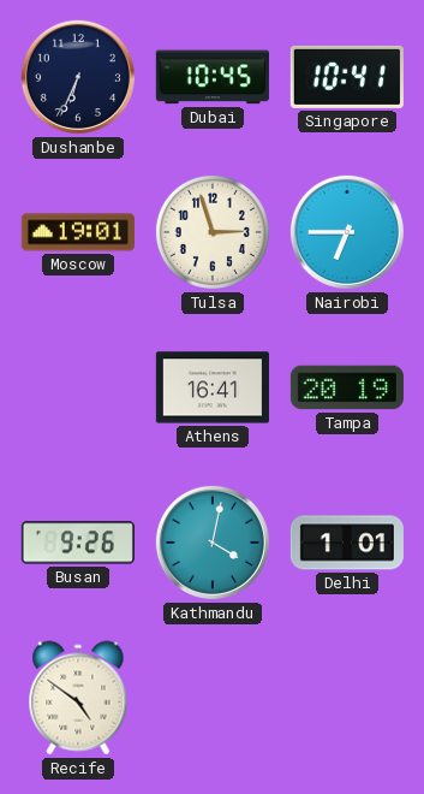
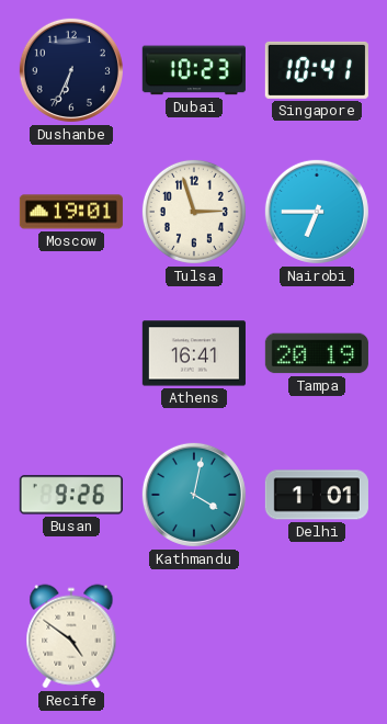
Dubai: 10:45 -> 10:23 (194, 70)
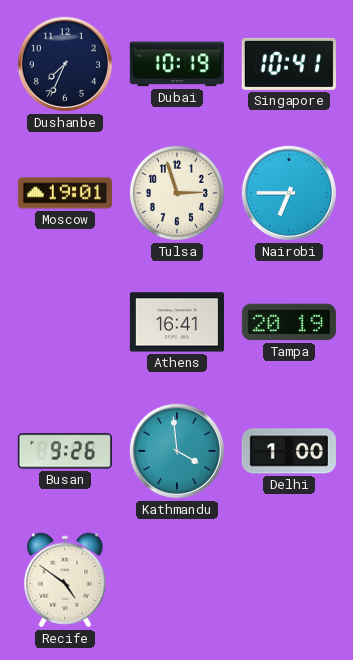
Dushanbe: 6:34 -> 7:34 (65, 64)
Dubai: 10:23 -> 10:19 (177, 64)
Kathmandu: 4:02 -> 3:59 (177, 451)
Delhi: 1:01 -> 1:00 (289, 451)
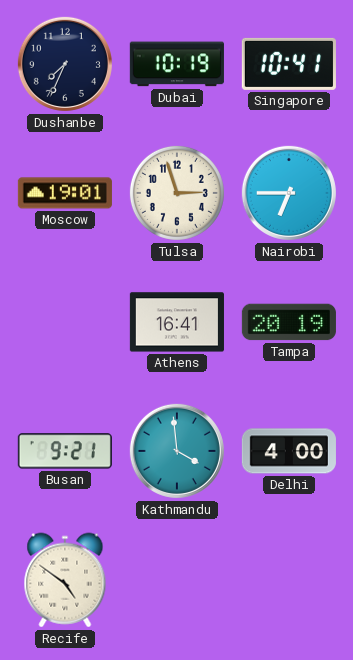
Busan: 9:26 -> 9:21 (65, 451)
Delhi: 1:00 -> 4:00 (289, 451)
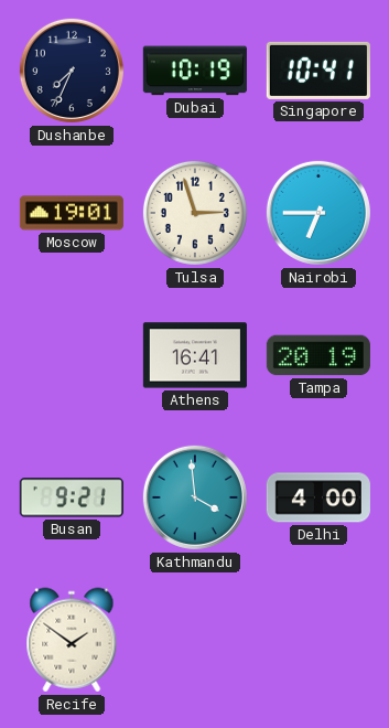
Recife: 4:51 -> 1:51 (72, 640)
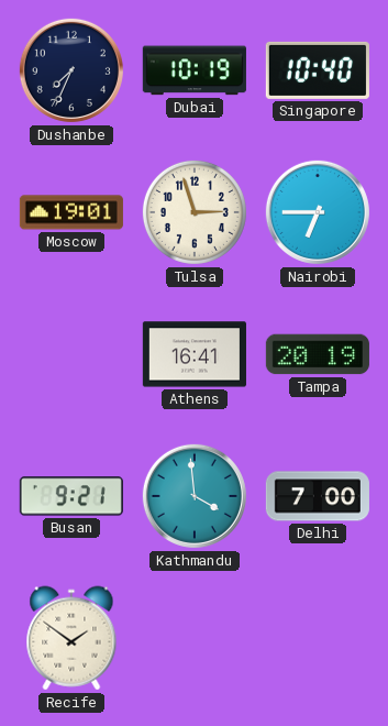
Singapore: 10:41 -> 10:40 (318, 70)
Delhi: 4:00 -> 7:00 (318, 496)
